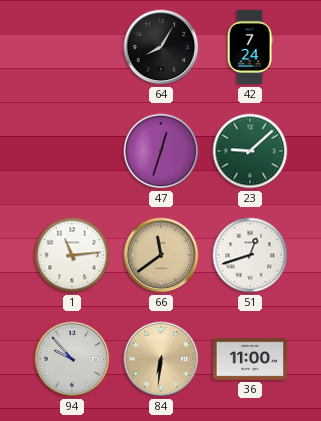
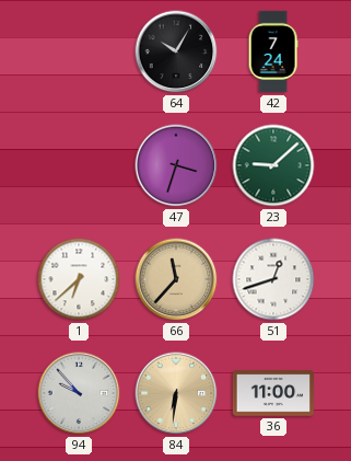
64: 8:05 -> 10:05 (176, 51)
47: 12:33 -> 3:33 (176, 165)
1: 11:14 -> 6:38 (79, 279)
66: 11:39 -> 11:37 (176, 279)
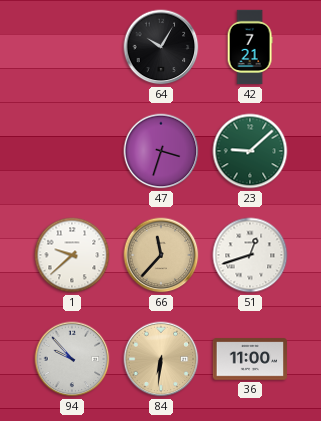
42: 7:24 -> 7:21 (250, 47)
1: 6:38 -> 9:38 (72, 255)
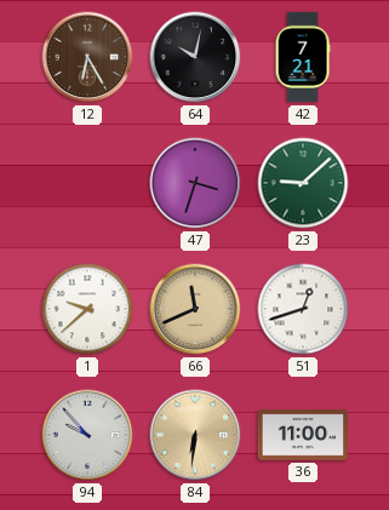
12: none -> 6:25 (87, 57)
64: 10:05 -> 10:02 (195, 57)
66: 11:37 -> 11:41 (195, 309)
